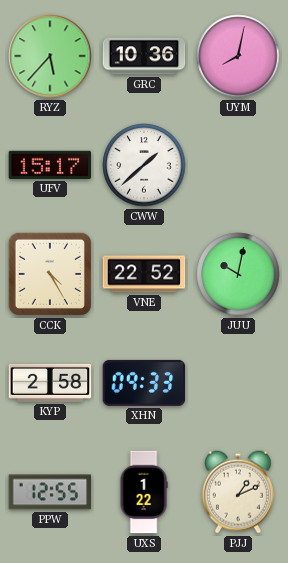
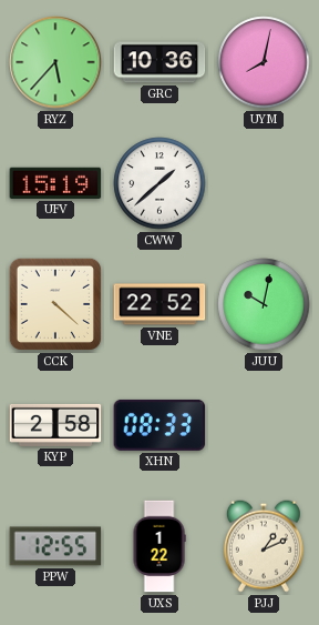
UFV: 15:17 -> 15:19 (55, 183)
CCK: 4:25 -> 4:22 (55, 304)
XHN: 09:33 -> 08:33 (159, 425)
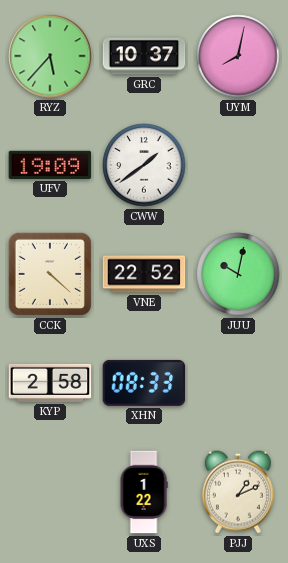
GRC: 10:36 -> 10:37 (144, 56)
UFV: 15:19 -> 19:09 (50, 165)
CWW: 1:38 -> 1:39 (144, 165)
PPW: 12:55 -> none (55, 546)
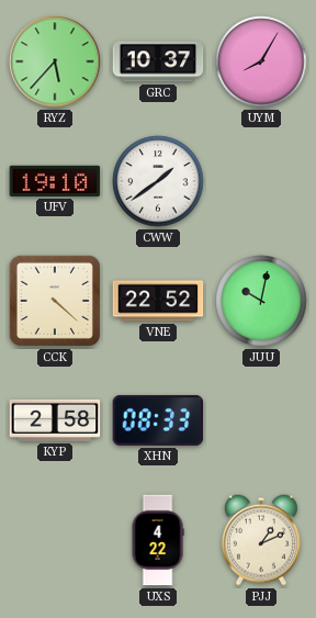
UYM: 8:02 -> 8:05 (261, 61)
UFV: 19:09 -> 19:10 (55, 181)
UXS: 1:22 -> 4:22 (158, 540)
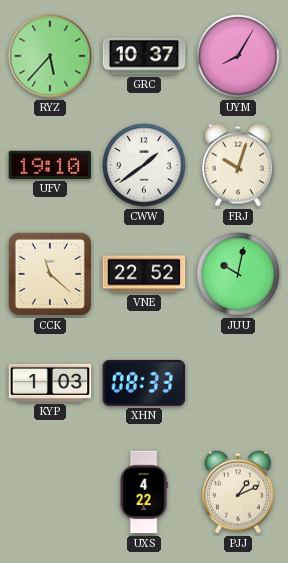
FRJ: none -> 10:03 (238, 165)
CCK: 4:22 -> 11:22 (50, 274)
KYP: 2:58 -> 1:03 (50, 383)
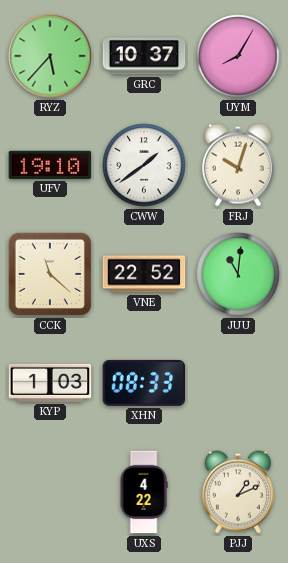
JUU: 10:02 -> 11:01 (238, 274)
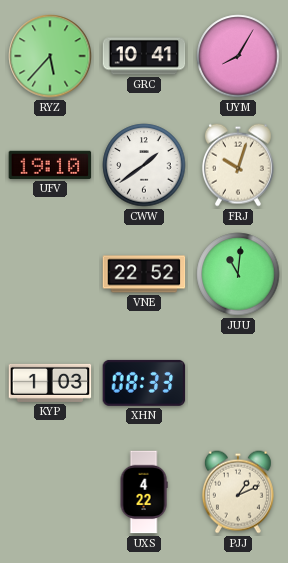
GRC: 10:37 -> 10:41 (144, 56)
CCK: 11:22 -> none (50, 274)
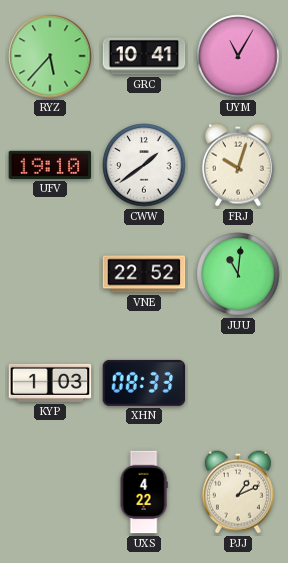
UYM: 8:05 -> 11:05 (238, 56)
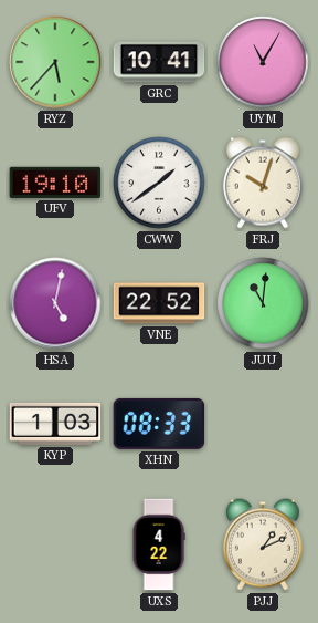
HSA: none -> 5:02 (55, 303)
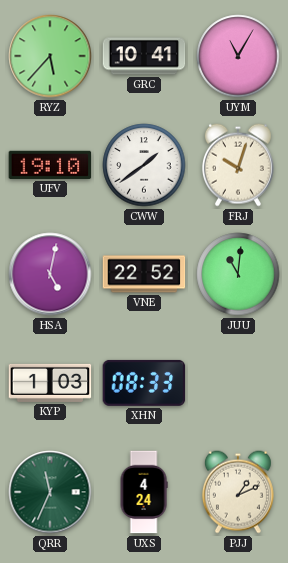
QRR: none -> 11:34 (50, 492)
UXS: 4:22 -> 4:24 (144, 492)
